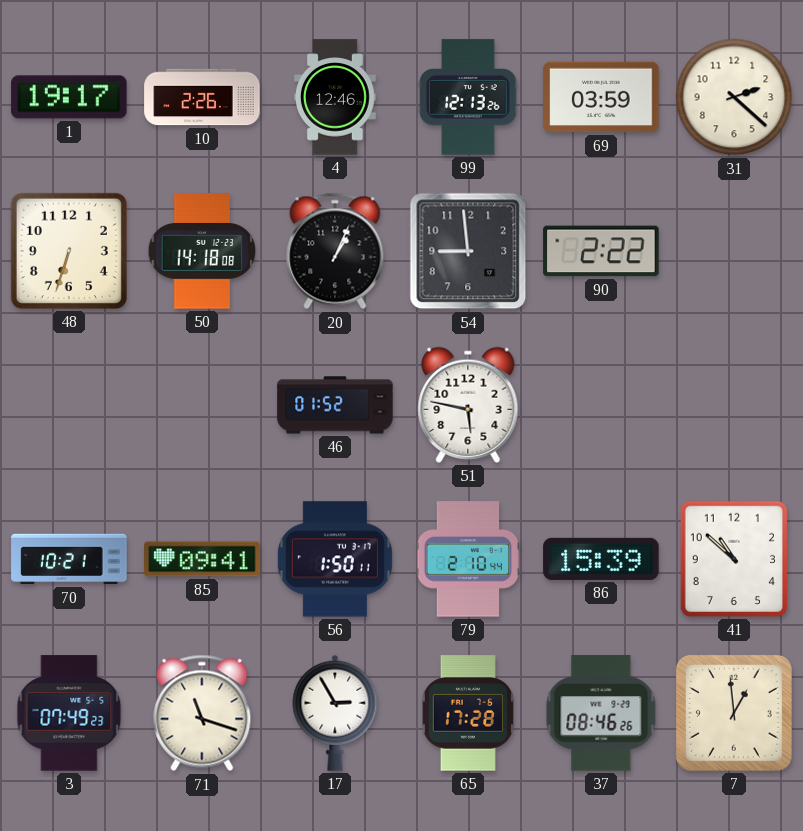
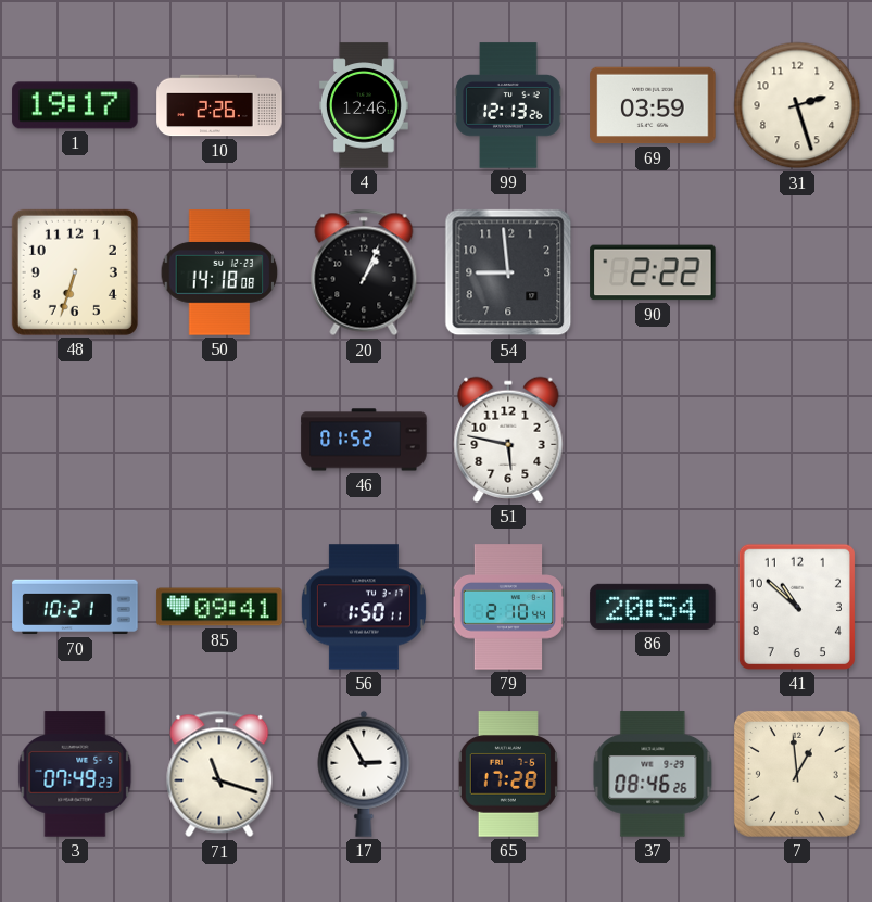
31: 2:22 -> 2:27 (797, 105)
86: 15:39 -> 20:54 (653, 607)
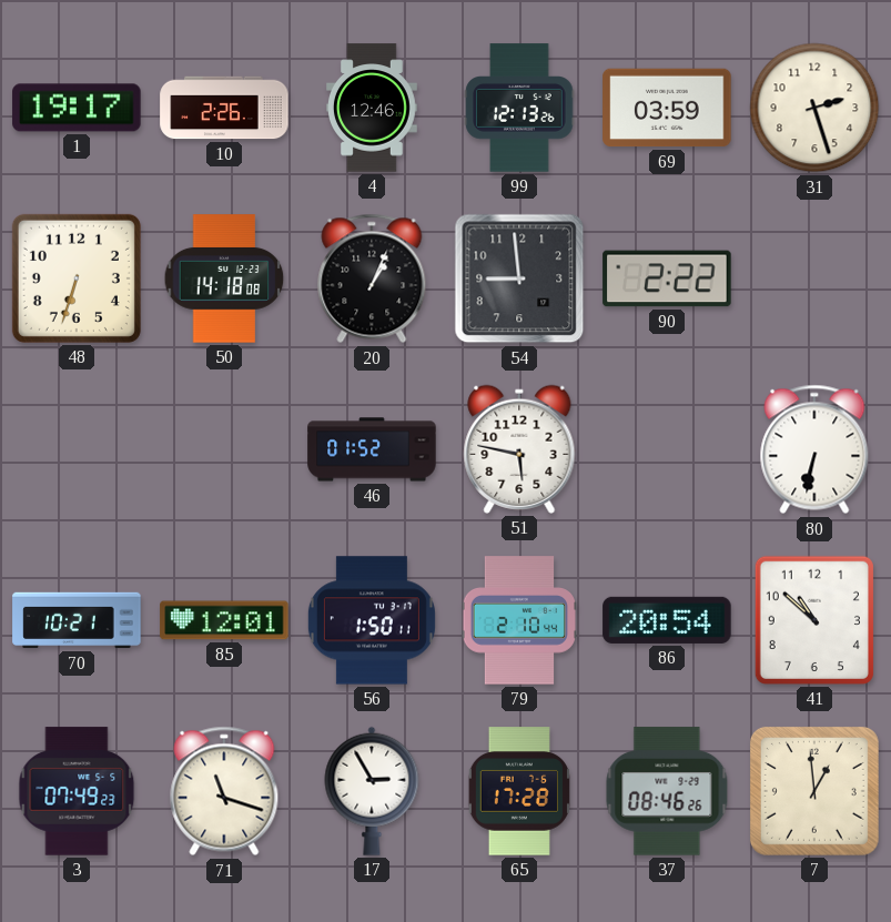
80: none -> 6:32 (814, 449)
85: 09:41 -> 12:01 (224, 620)
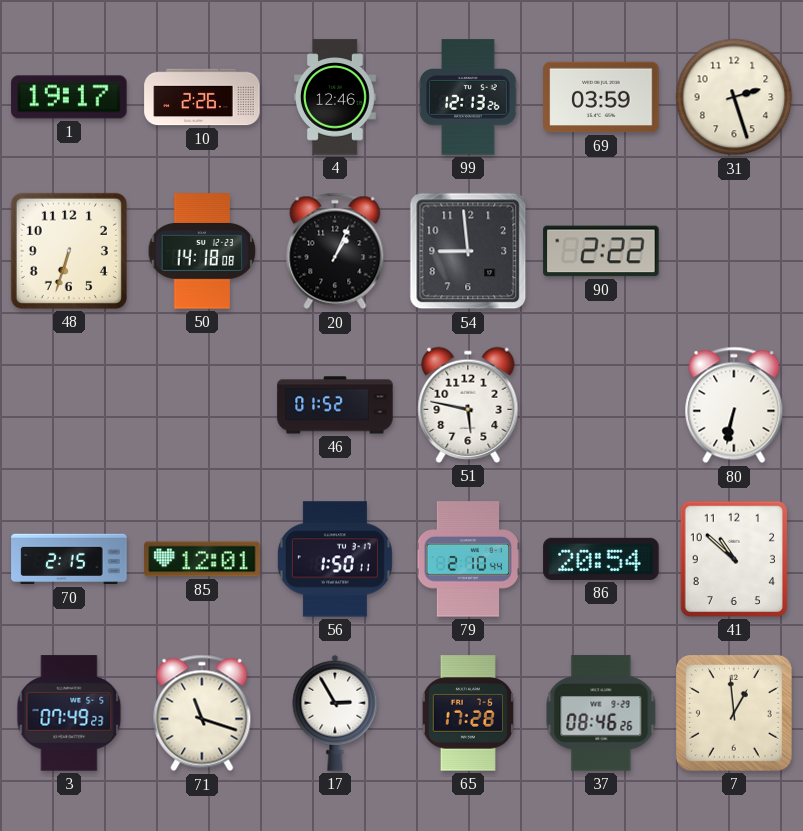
70: 10:21 -> 2:15 (69, 559)
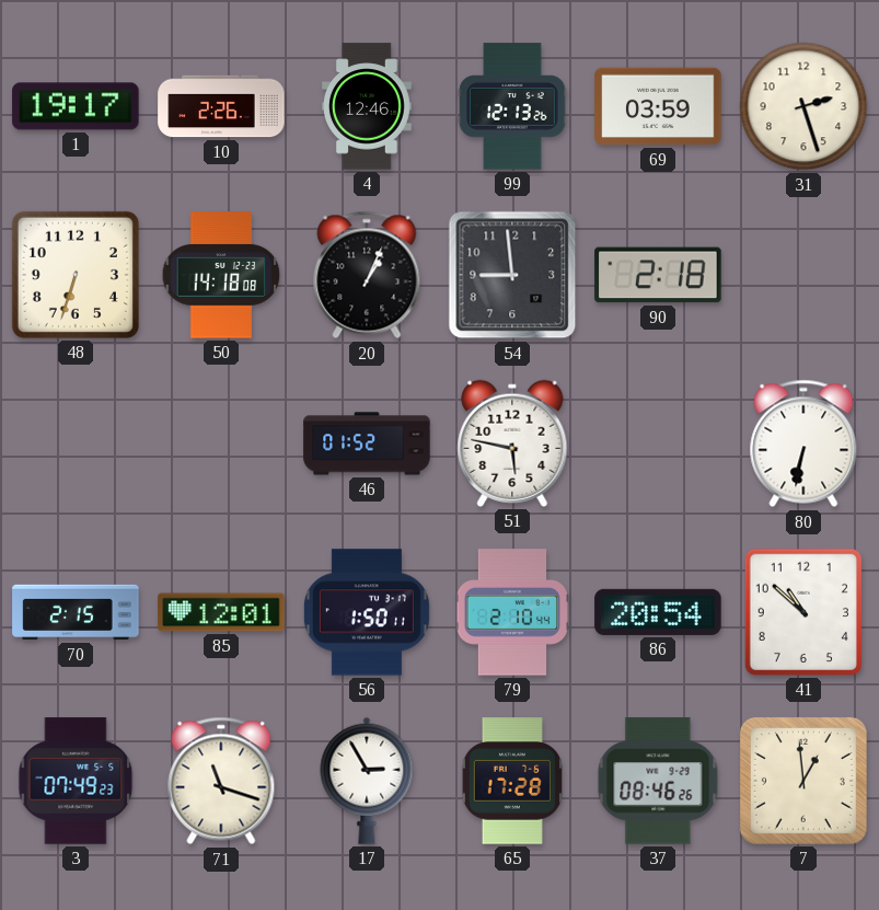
90: 2:22 -> 2:18 (658, 275)
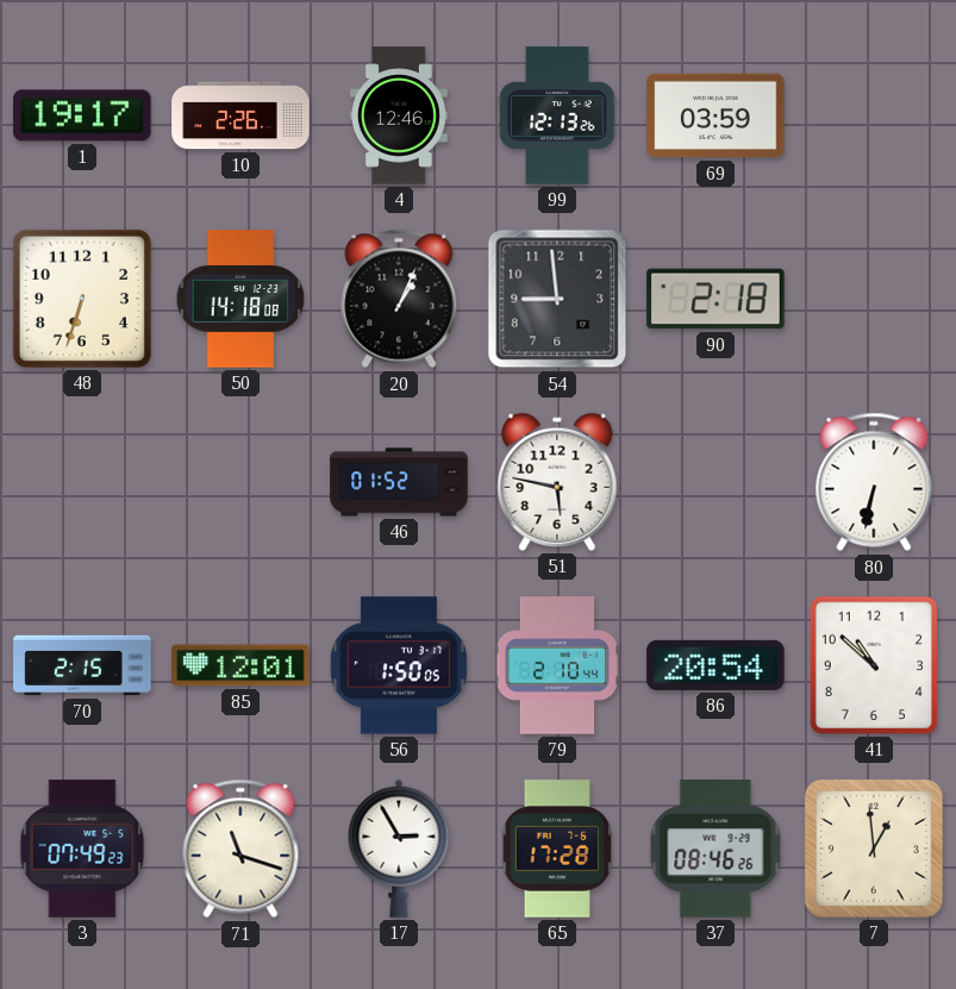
31: 2:27 -> none (803, 106)
56: 1:50:11 -> 1:50:05 (399, 665)
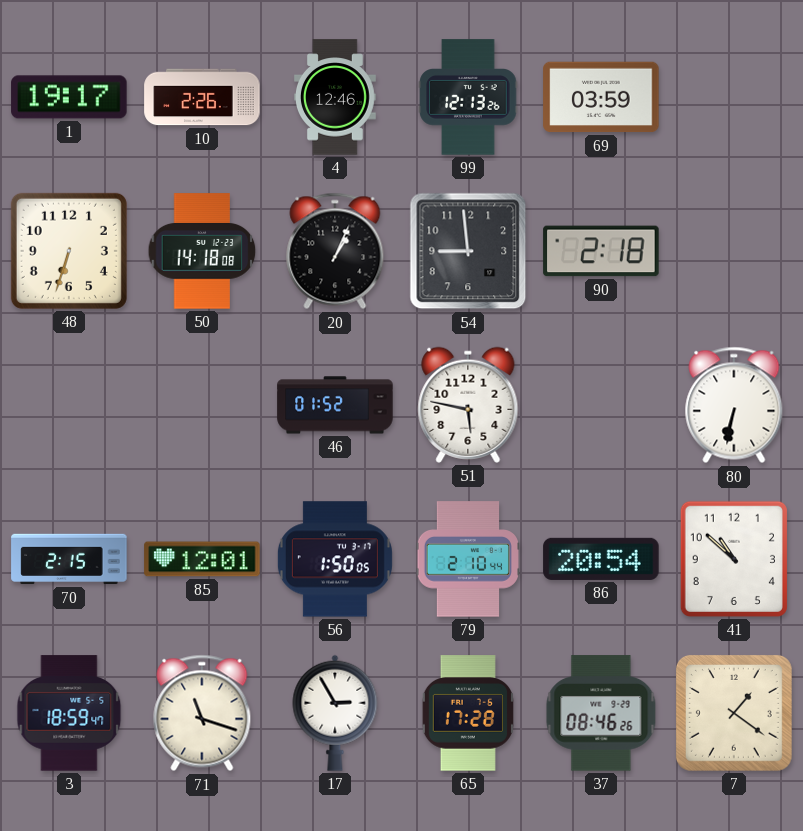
3: 07:49 -> 18:59 (69, 713)
7: 12:59 -> 1:21 (734, 713)
